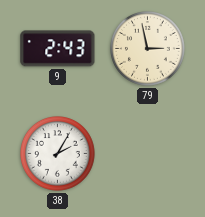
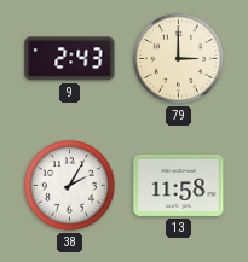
79: 2:58 -> 3:00 (179, 59)
13: none -> 11:58 (179, 185)
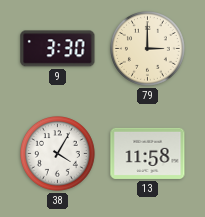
9: 2:43 -> 3:30 (58, 49)
38: 2:05 -> 4:05 (58, 154)
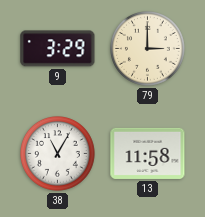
9: 3:30 -> 3:29 (58, 49)
38: 4:05 -> 11:05 (58, 154)
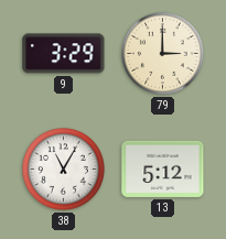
13: 11:58 -> 5:12 (163, 169)
